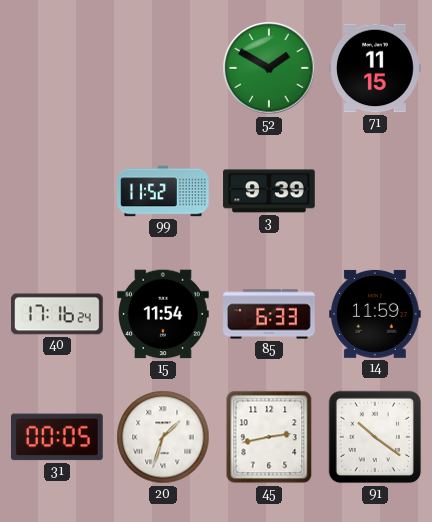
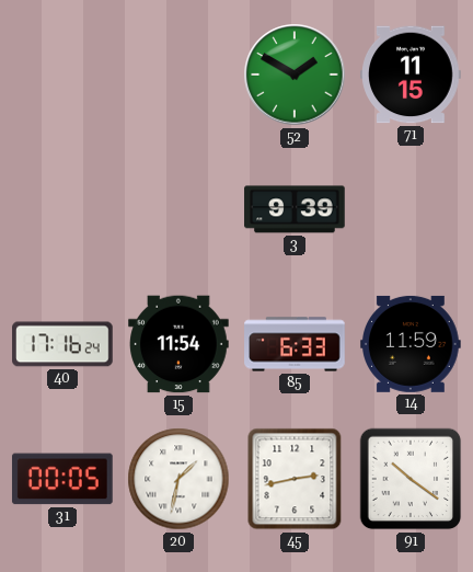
99: 11:52 -> none (163, 191)
20: 1:33 -> 1:32 (178, 479)
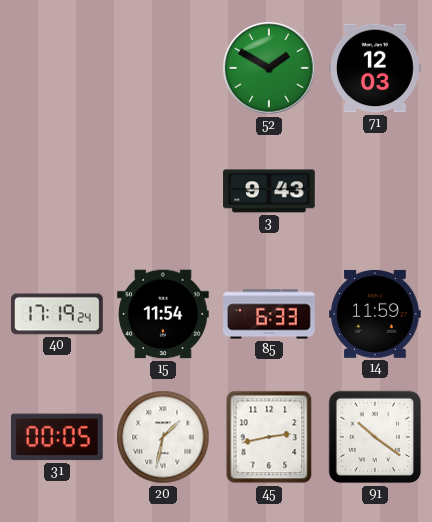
71: 11:15 -> 12:03 (375, 68)
3: 9:39 -> 9:43 (269, 191)
40: 17:16 -> 17:19 (57, 314)
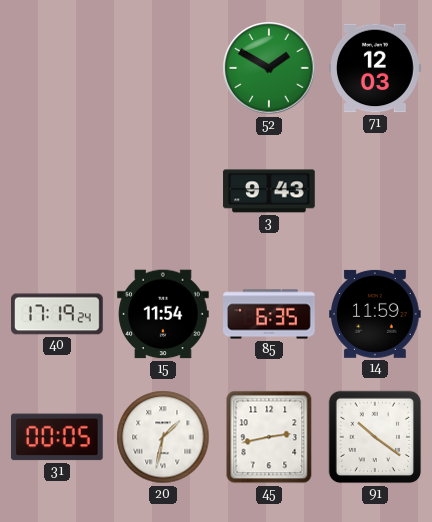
85: 6:33 -> 6:35 (269, 314)
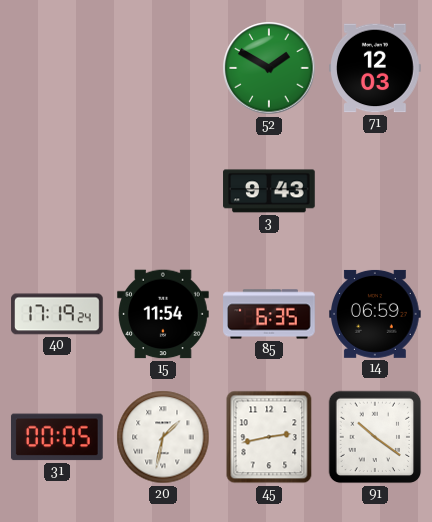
14: 11:59 -> 06:59 (376, 314)
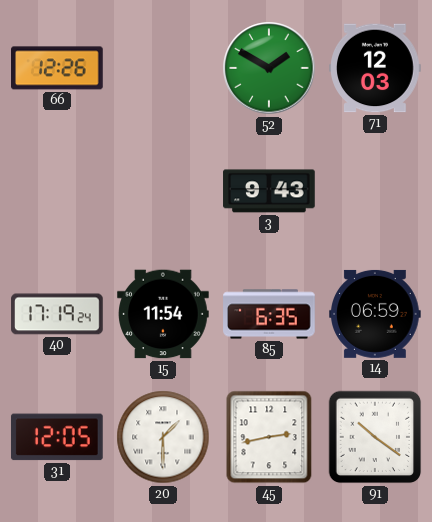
66: none -> 12:26 (58, 68)
31: 00:05 -> 12:05 (57, 437)
20: 1:32 -> 1:30 (163, 437)
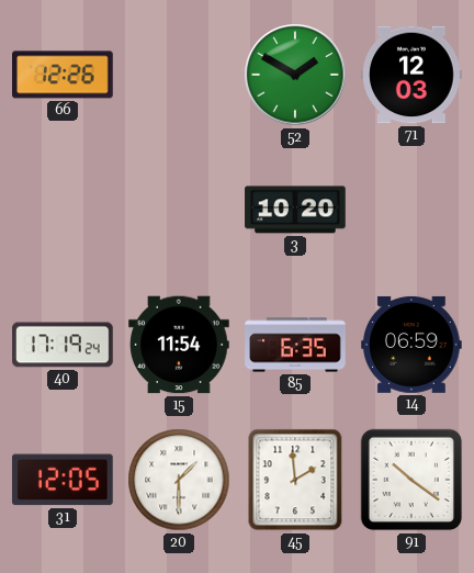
3: 9:43 -> 10:20 (295, 210)
45: 2:43 -> 1:59 (295, 480)
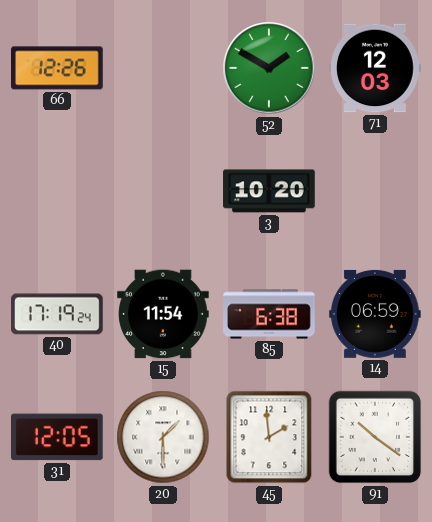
85: 6:35 -> 6:38 (269, 314)
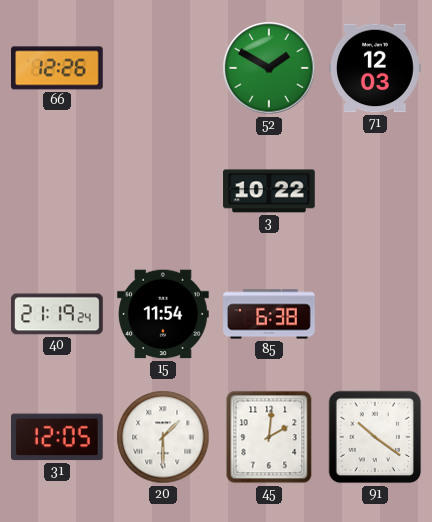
3: 10:20 -> 10:22 (269, 191)
40: 17:19 -> 21:19 (57, 314)
14: 06:59 -> none (376, 314)
45: 1:59 -> 2:01 (269, 437)
